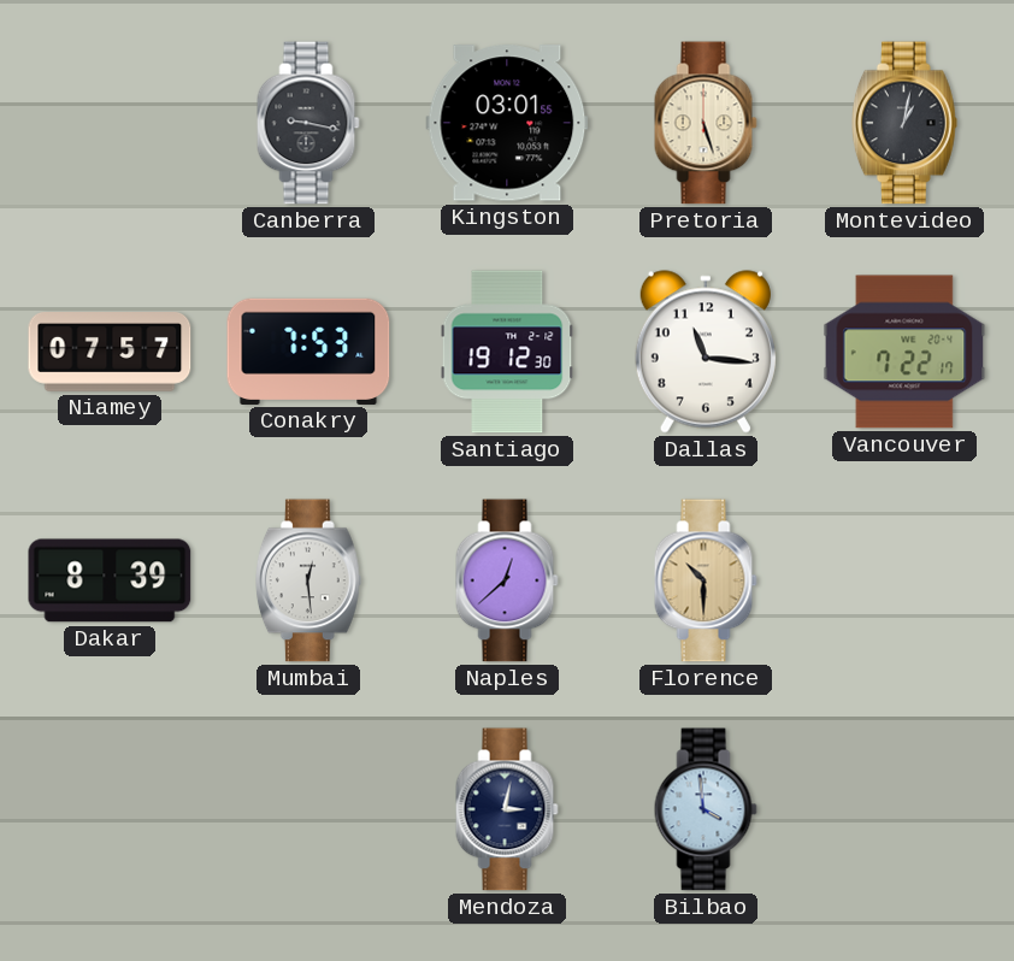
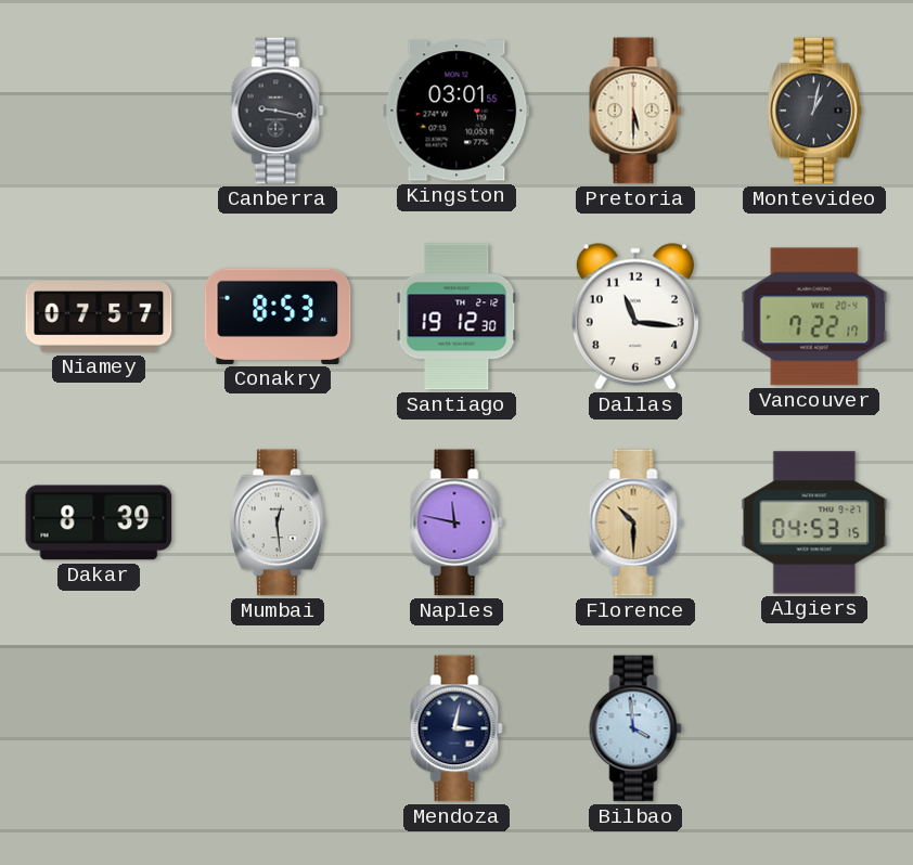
Pretoria: 5:27 -> 5:30 (635, 111)
Conakry: 7:53 -> 8:53 (278, 317)
Naples: 12:38 -> 11:47 (456, 522)
Algiers: none -> 04:53 (814, 522)
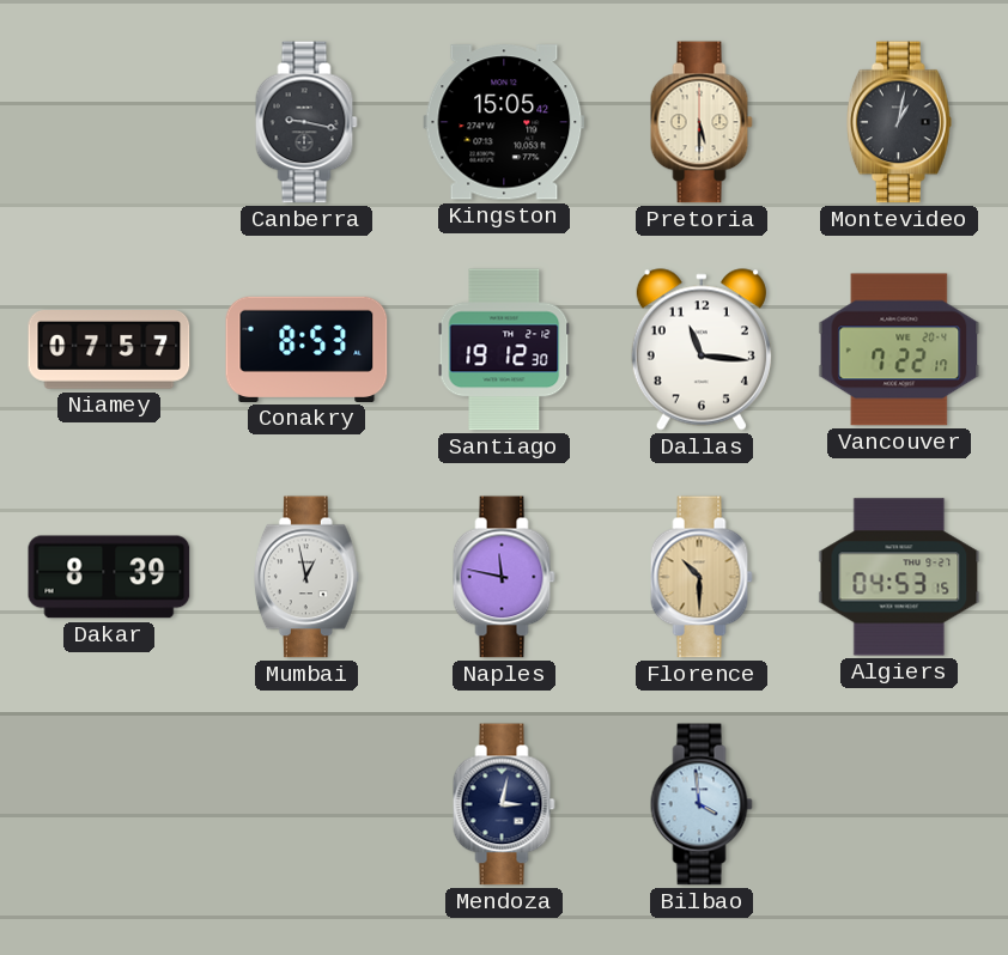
Kingston: 03:01 -> 15:05 (504, 122)
Mumbai: 12:29 -> 12:58 (306, 577)
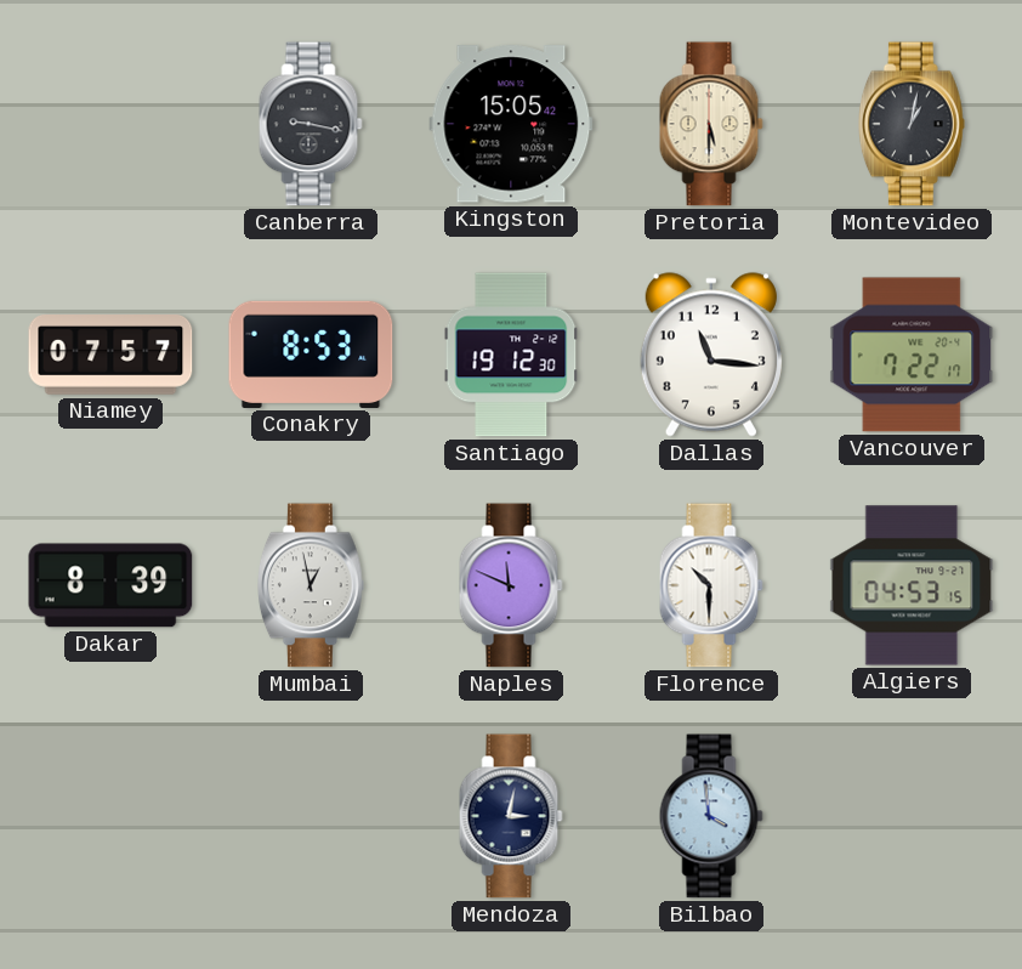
Naples: 11:47 -> 11:49 (511, 585)
Florence dial: champagne -> white (711, 585)
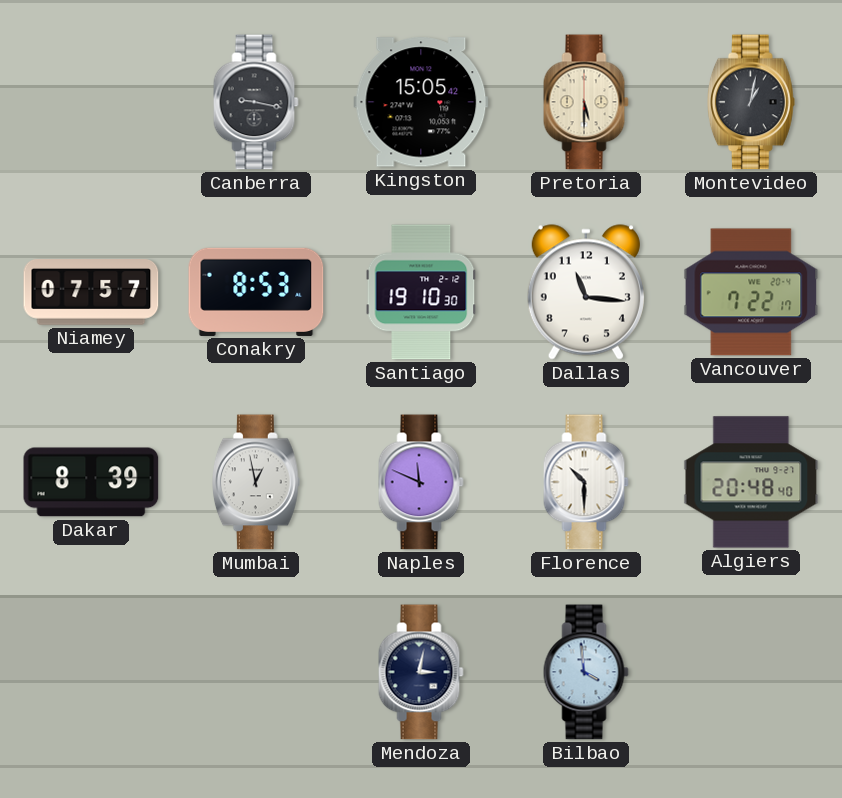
Santiago: 19:12 -> 19:10 (421, 292)
Algiers: 04:53 -> 20:48 (751, 482)
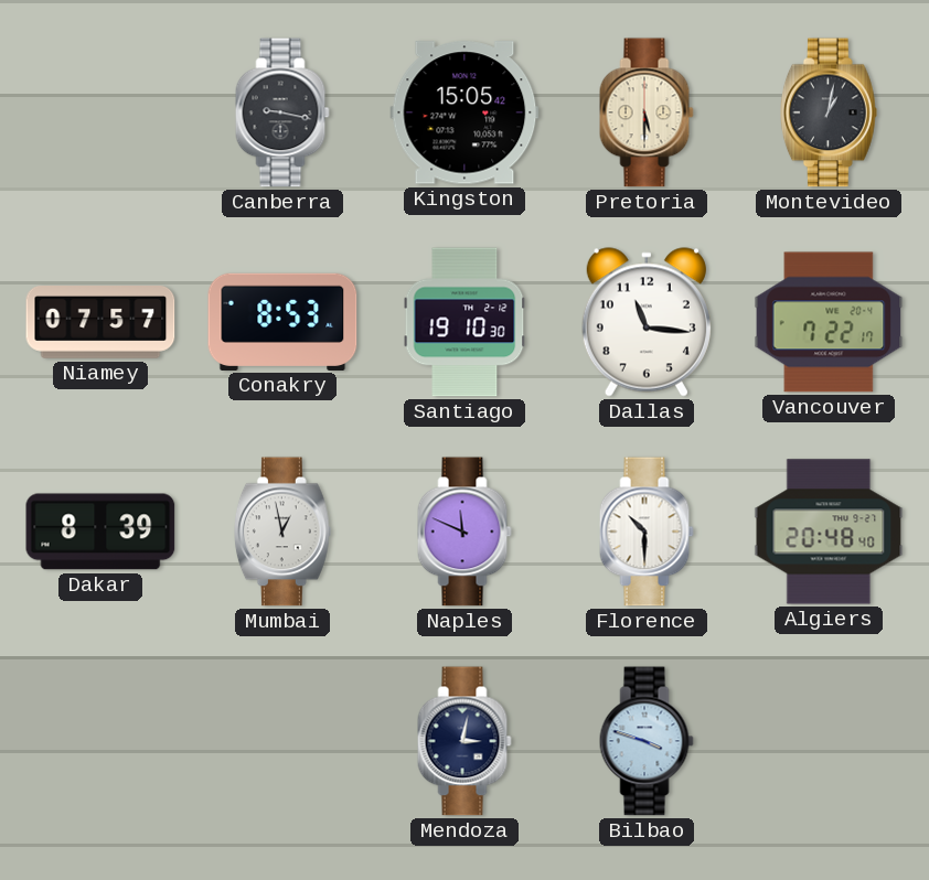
Bilbao: 3:59 -> 3:48 (647, 741)
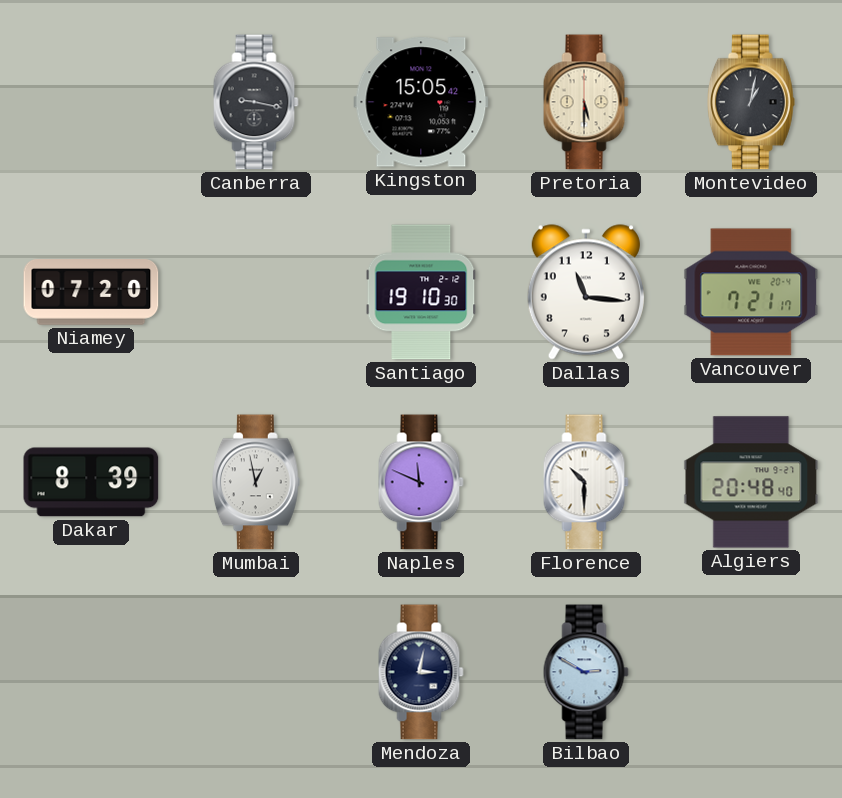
Niamey: 07:57 -> 07:20 (91, 293)
Conakry: 8:53 -> none (282, 322)
Vancouver: 7:22 -> 7:21 (751, 292)
Bilbao: 3:48 -> 2:50 (586, 672)
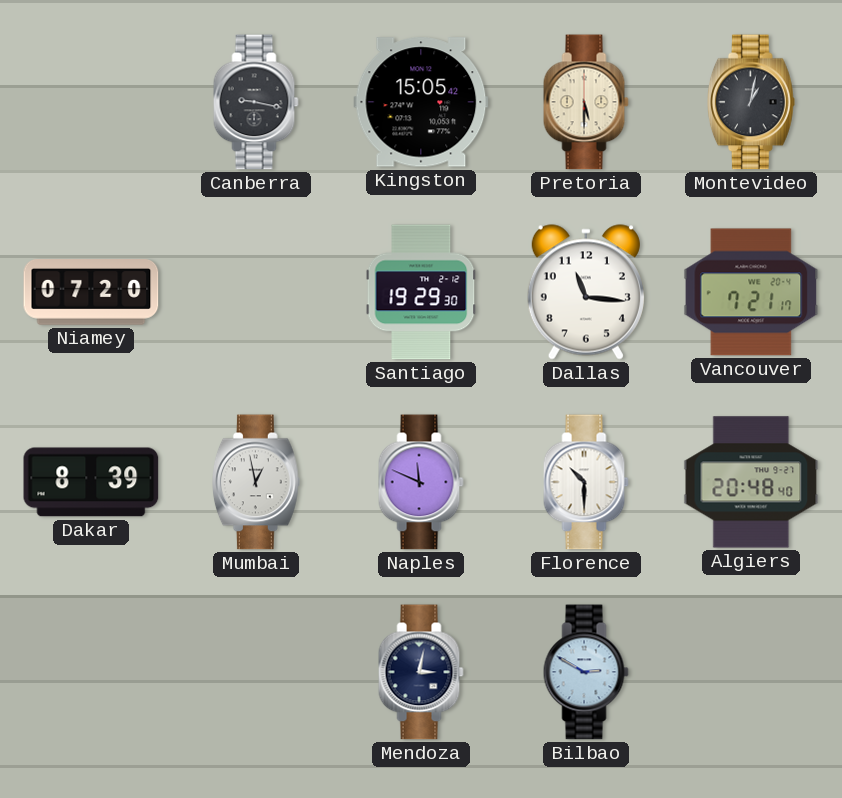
Santiago: 19:10 -> 19:29 (421, 292)
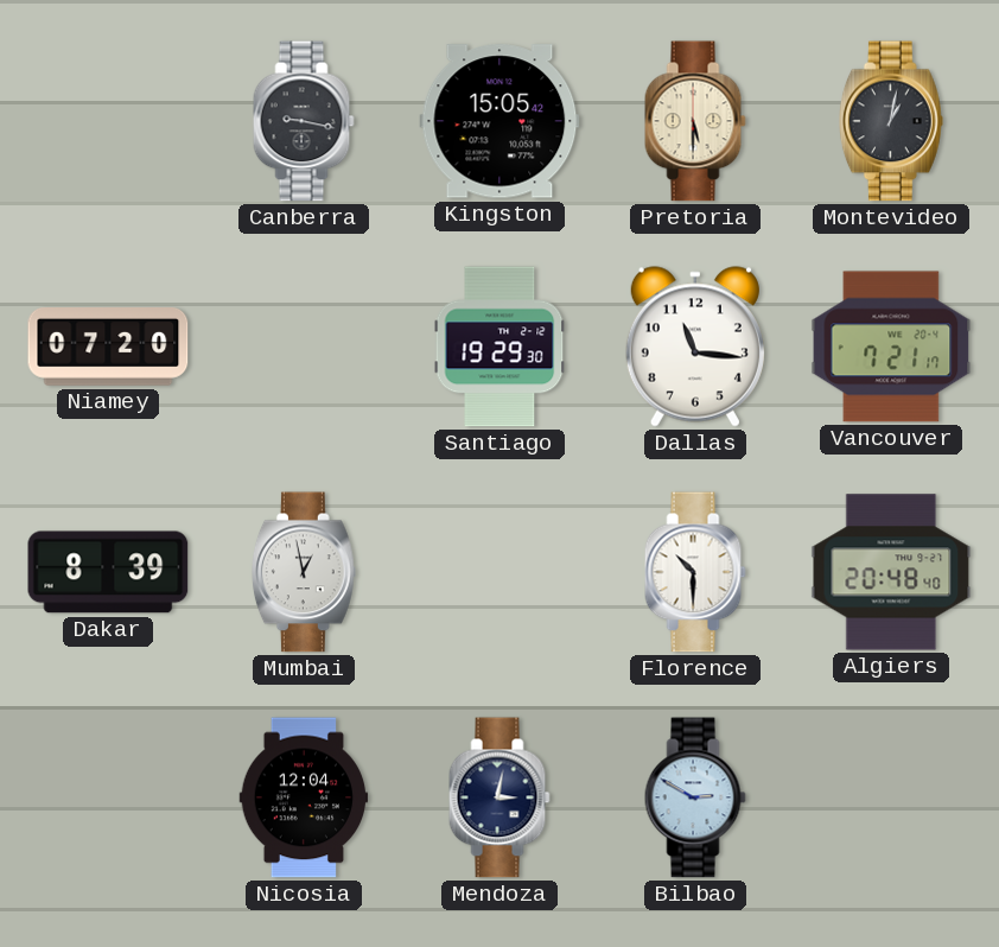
Naples: 11:49 -> none (421, 482)
Nicosia: none -> 12:04 (304, 797)
